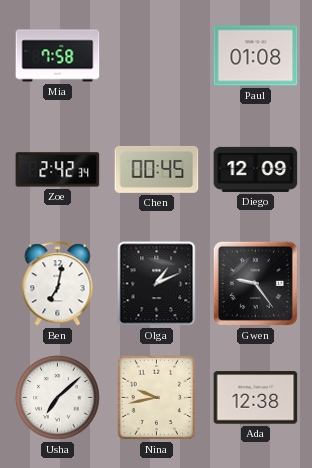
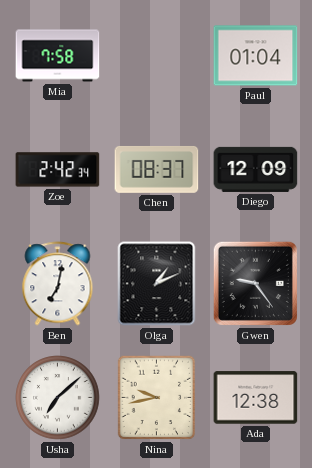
Paul: 01:08 -> 01:04 (256, 56)
Chen: 00:45 -> 08:37 (157, 169)
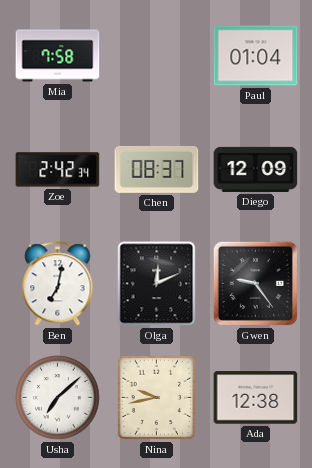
Olga: 1:11 -> 12:11 (157, 284)
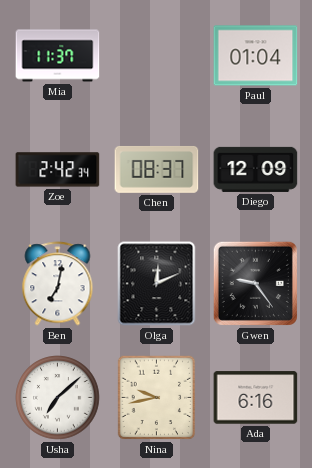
Mia: 7:58 -> 11:37 (58, 56)
Ada: 12:38 -> 6:16 (256, 398)
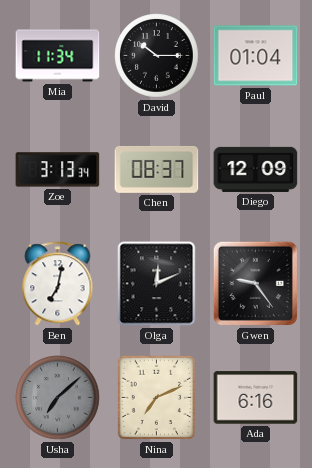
Mia: 11:37 -> 11:34 (58, 56)
David: none -> 10:15 (157, 56)
Zoe: 2:42 -> 3:13 (58, 170)
Usha dial: white -> grey (58, 398)
Nina: 9:43 -> 7:11 (157, 398)
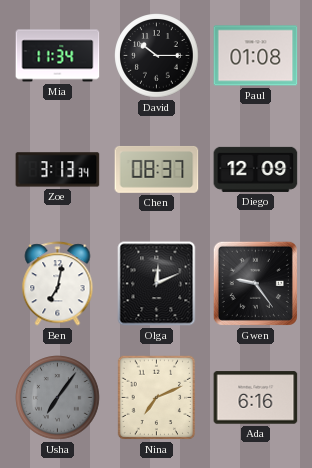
Paul: 01:04 -> 01:08 (256, 56)
Usha: 7:08 -> 7:06 (58, 398)
